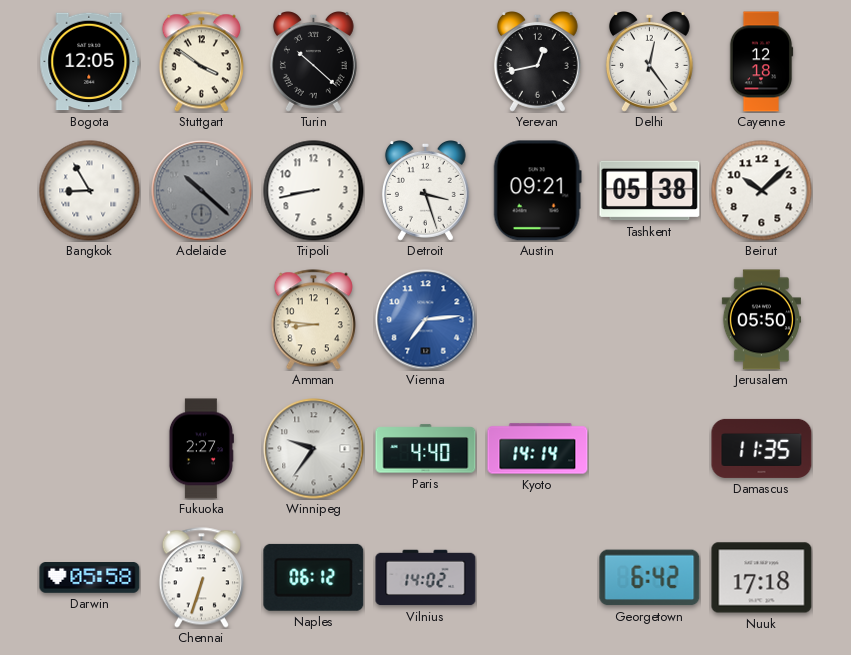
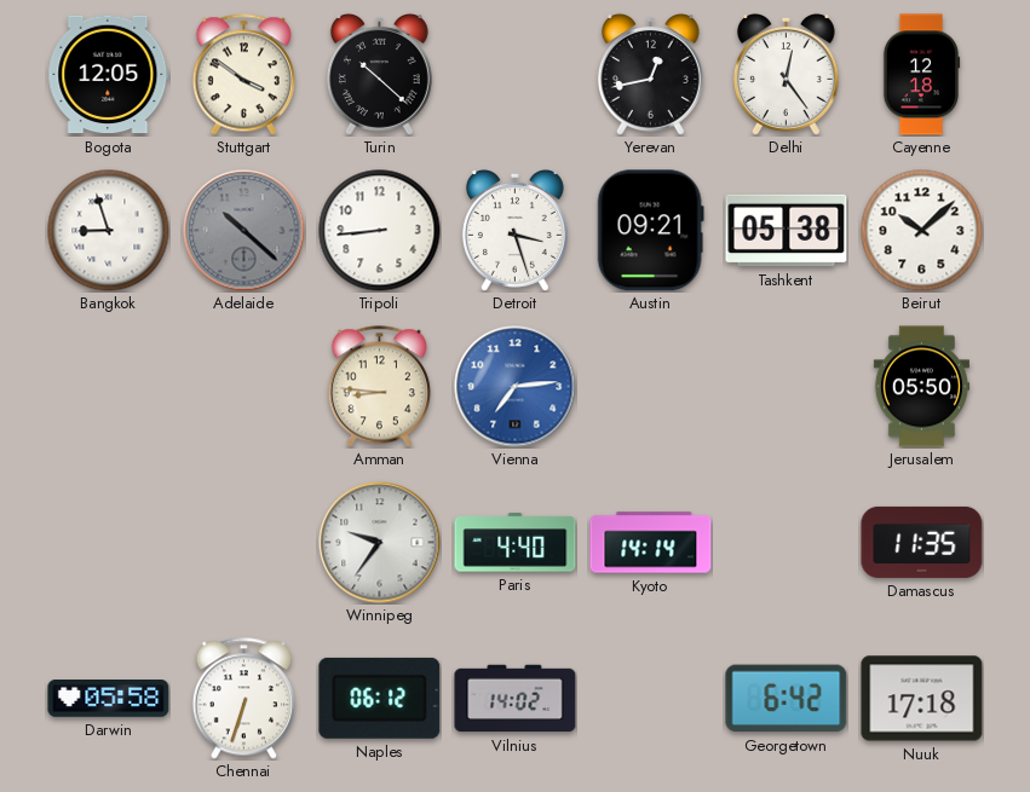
Bangkok: 8:55 -> 8:57 (109, 231)
Tripoli: 8:43 -> 8:44 (380, 231)
Fukuoka: 2:27 -> none (201, 449)
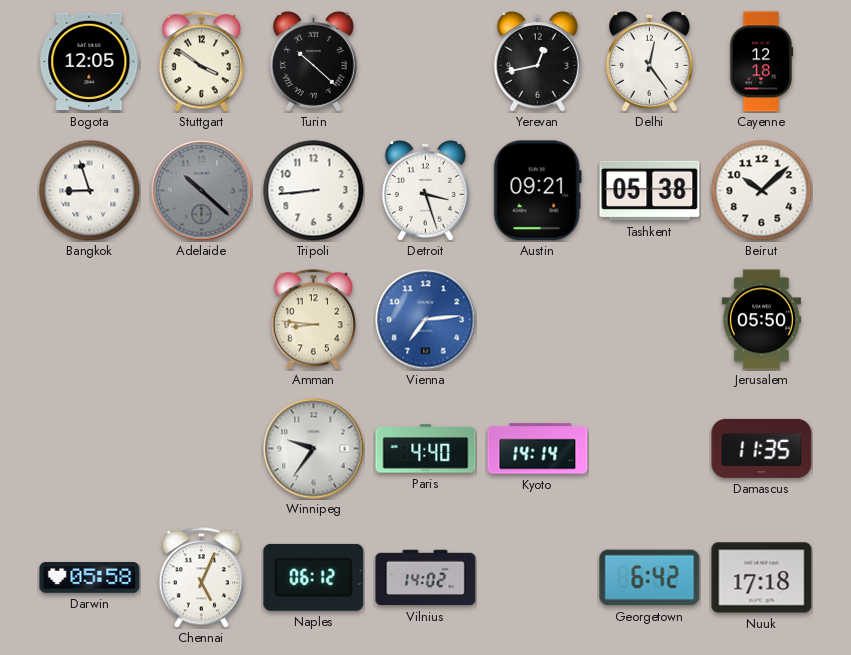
Chennai: 6:33 -> 5:04 (201, 578)
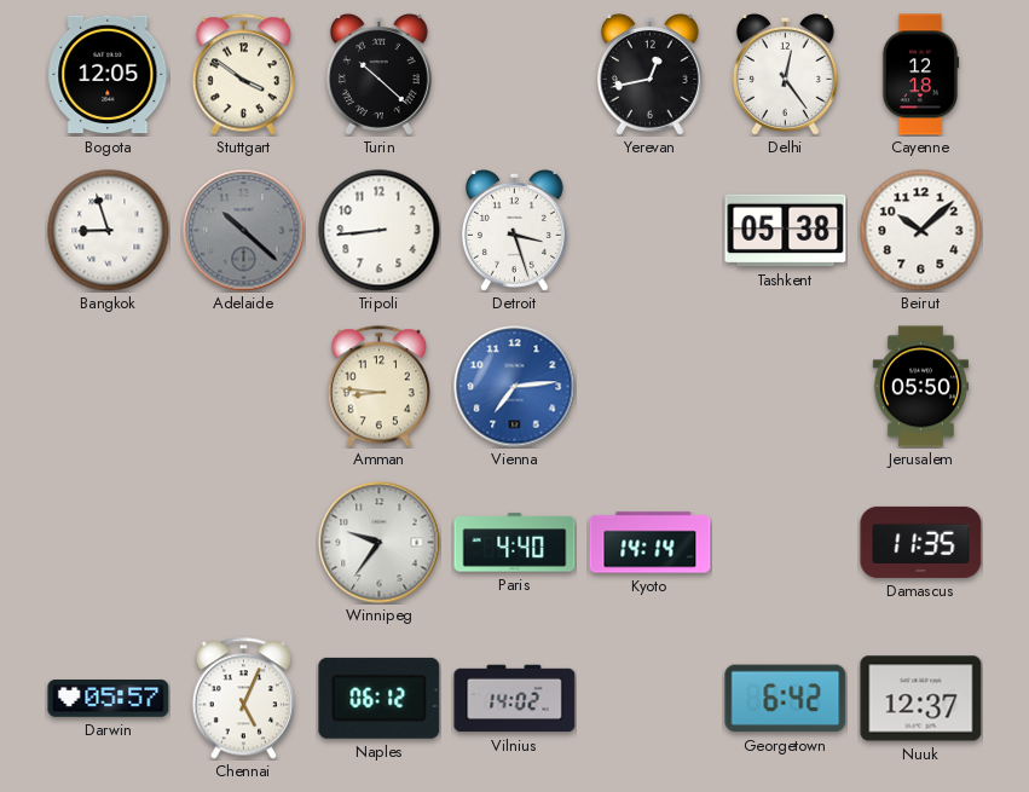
Austin: 09:21 -> none (537, 191)
Darwin: 05:58 -> 05:57 (109, 699)
Nuuk: 17:18 -> 12:37 (921, 699)
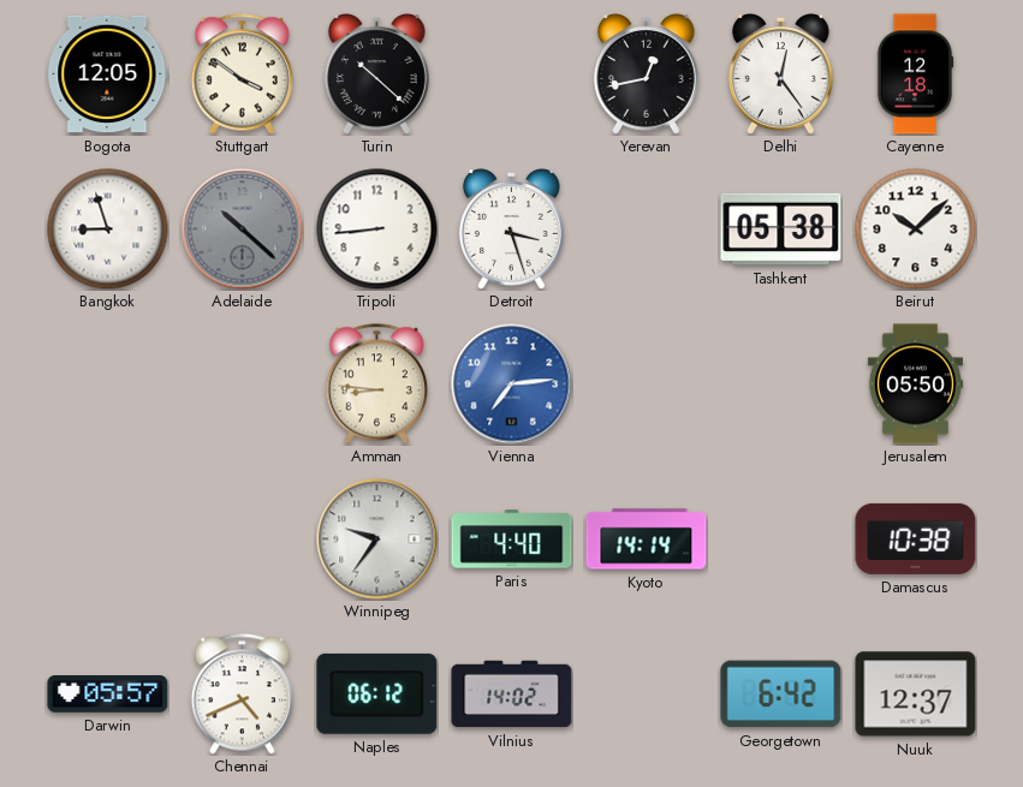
Damascus: 11:35 -> 10:38 (916, 538)
Chennai: 5:04 -> 4:41 (242, 694)
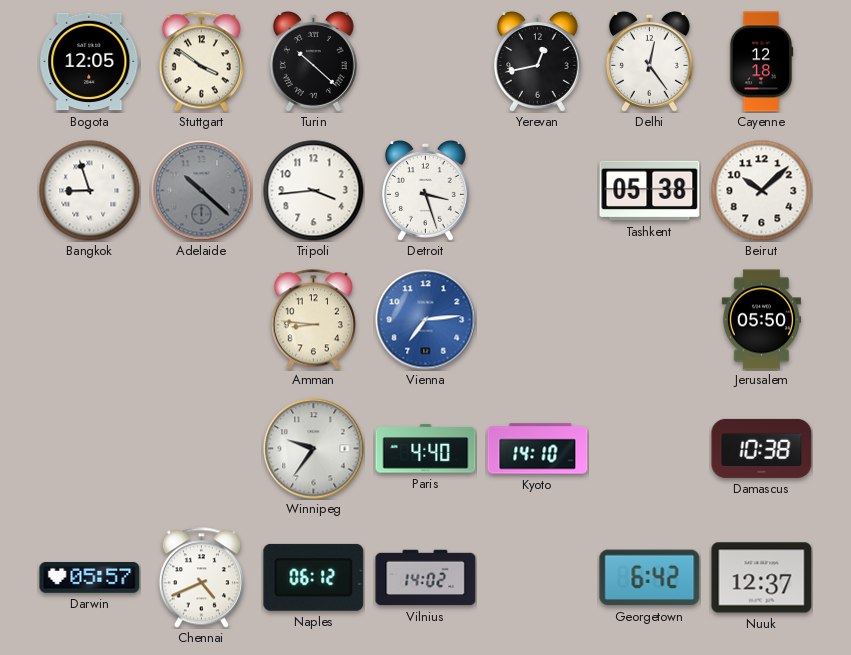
Tripoli: 8:44 -> 3:44 (314, 191)
Kyoto: 14:14 -> 14:10 (538, 449)
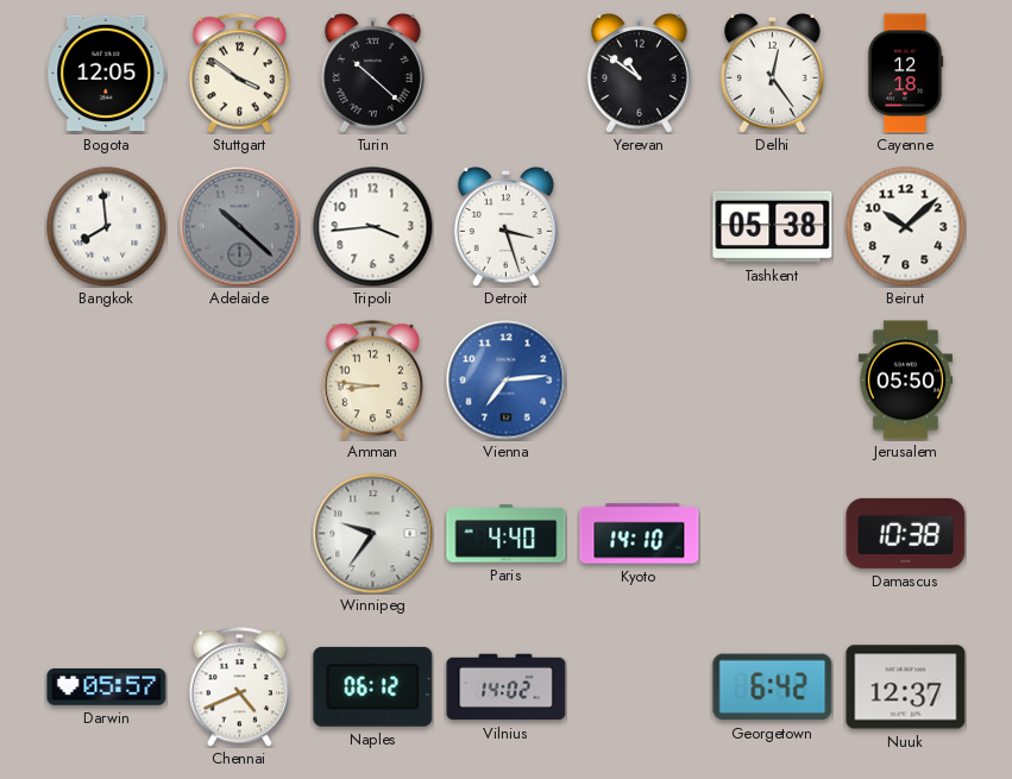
Yerevan: 12:43 -> 10:51 (639, 74)
Bangkok: 8:57 -> 7:59 (107, 227)
